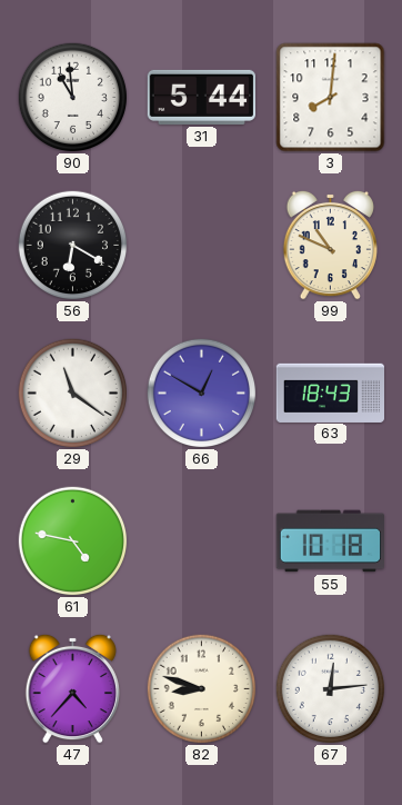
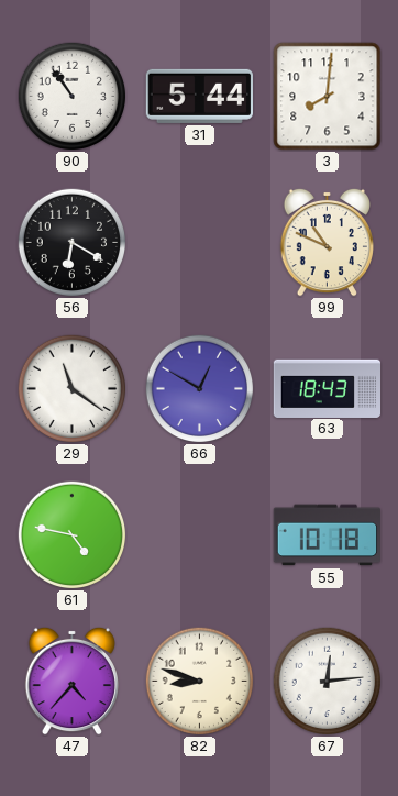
90: 10:59 -> 10:54 (73, 97)
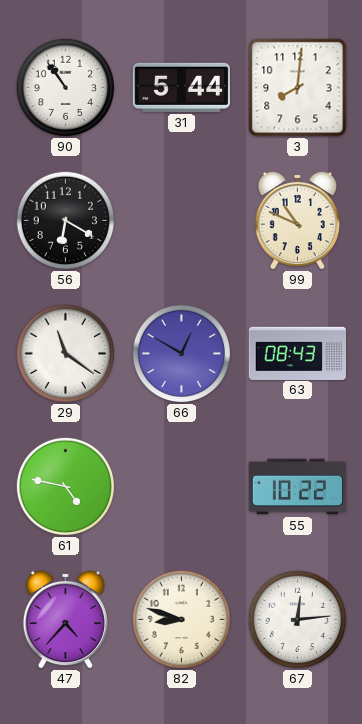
63: 18:43 -> 08:43 (297, 353)
55: 10:18 -> 10:22 (297, 487)
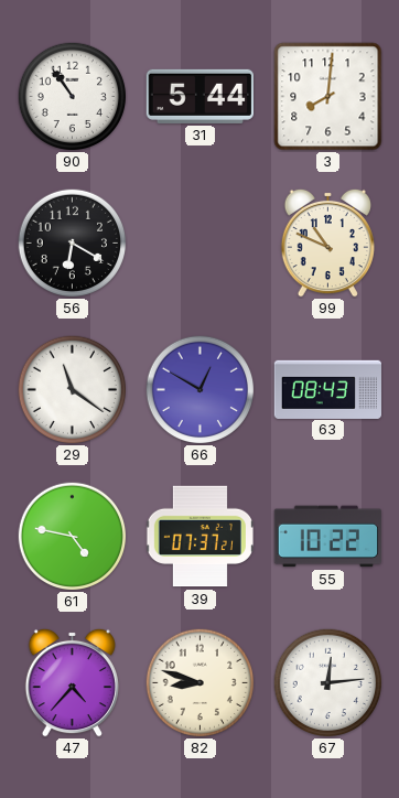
39: none -> 07:37 (199, 537)
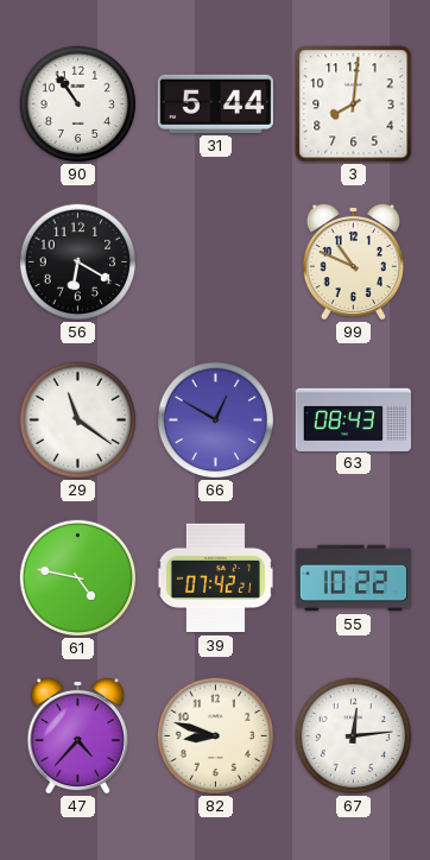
39: 07:37 -> 07:42 (215, 578)
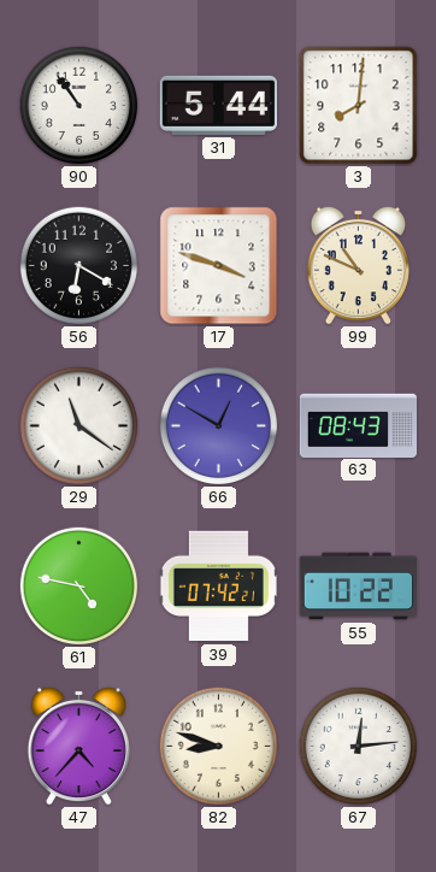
17: none -> 3:48 (219, 266)
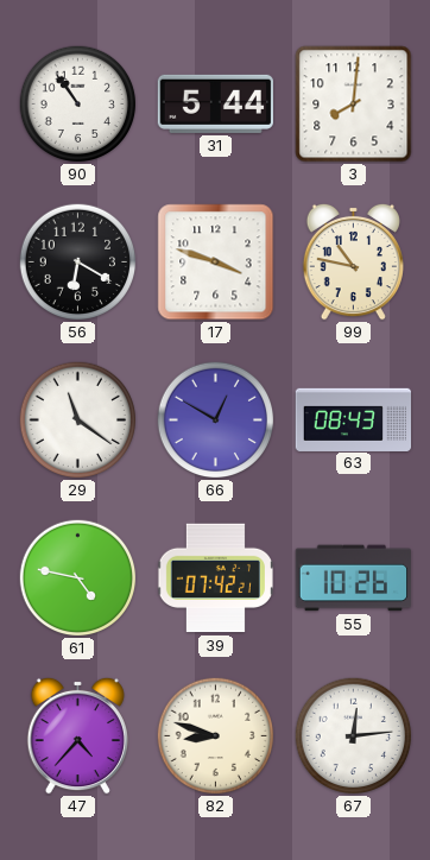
99: 10:49 -> 10:47 (353, 261)
55: 10:22 -> 10:26 (353, 578)
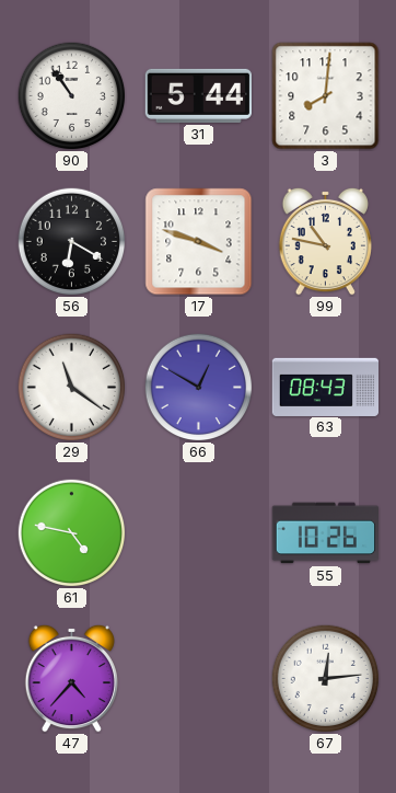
39: 07:42 -> none (215, 578)
82: 8:48 -> none (216, 736)
